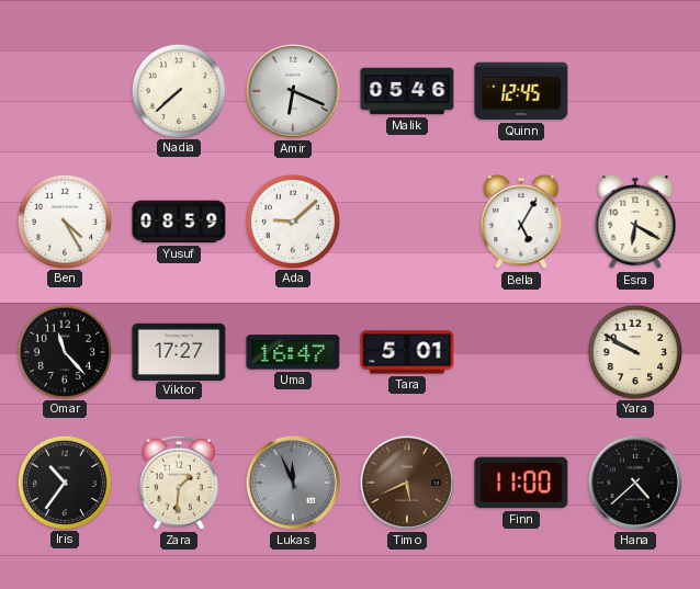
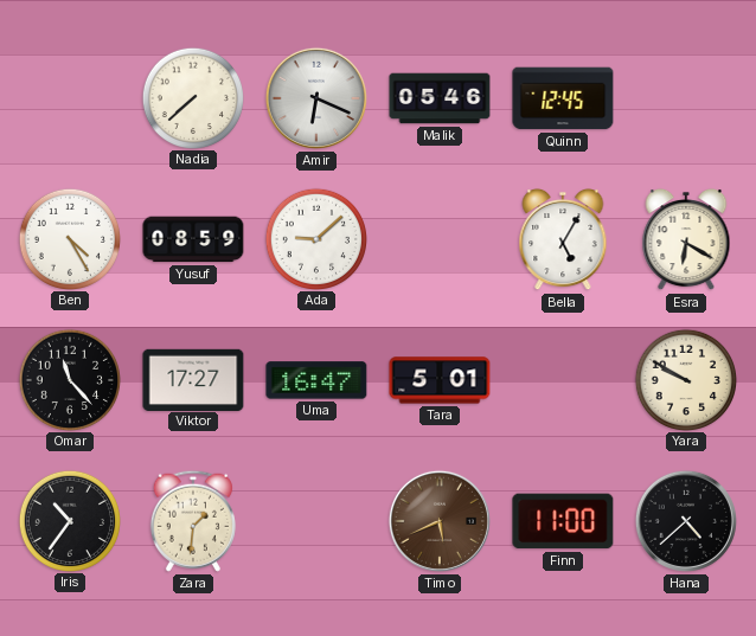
Lukas: 11:56 -> none (293, 483)
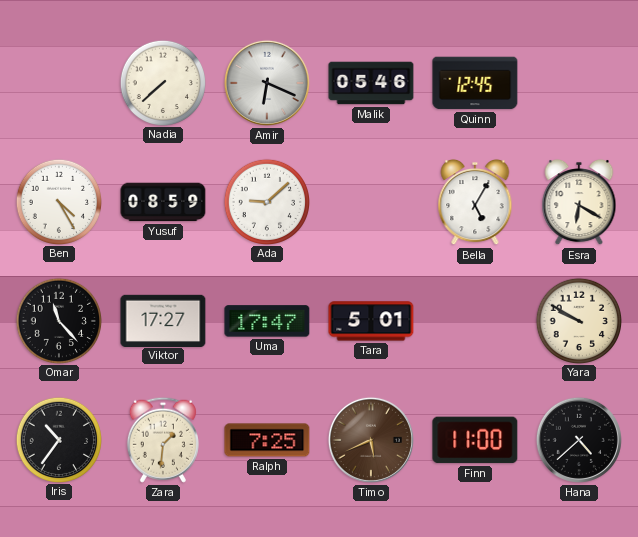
Uma: 16:47 -> 17:47 (267, 321)
Ralph: none -> 7:25 (267, 440)
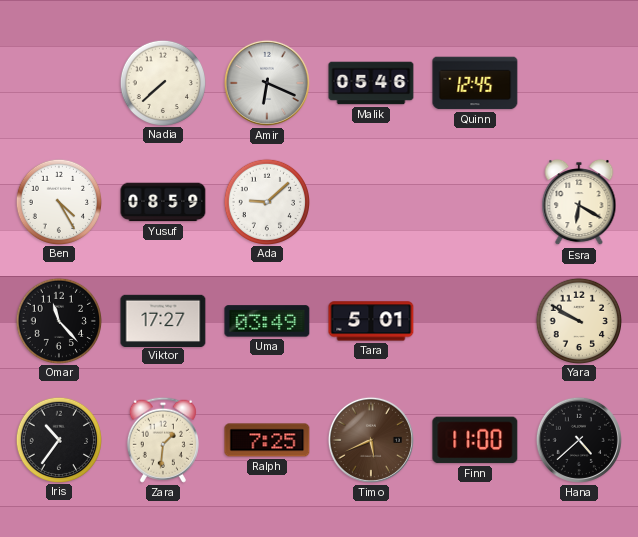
Bella: 5:05 -> none (475, 202)
Uma: 17:47 -> 03:49 (267, 321)
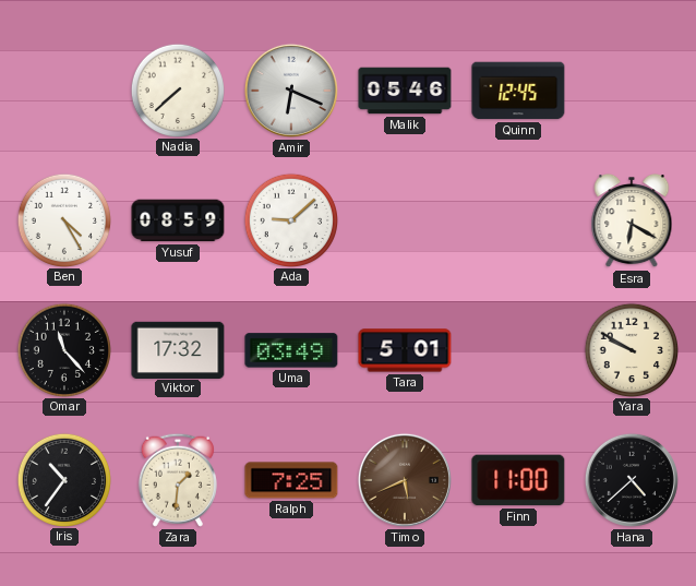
Viktor: 17:27 -> 17:32 (178, 349)
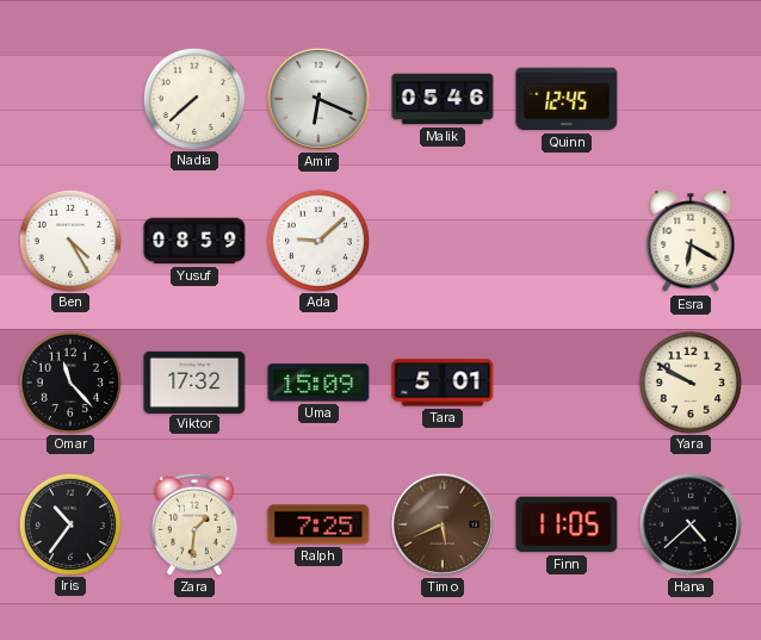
Uma: 03:49 -> 15:09 (318, 383)
Finn: 11:00 -> 11:05 (567, 524)
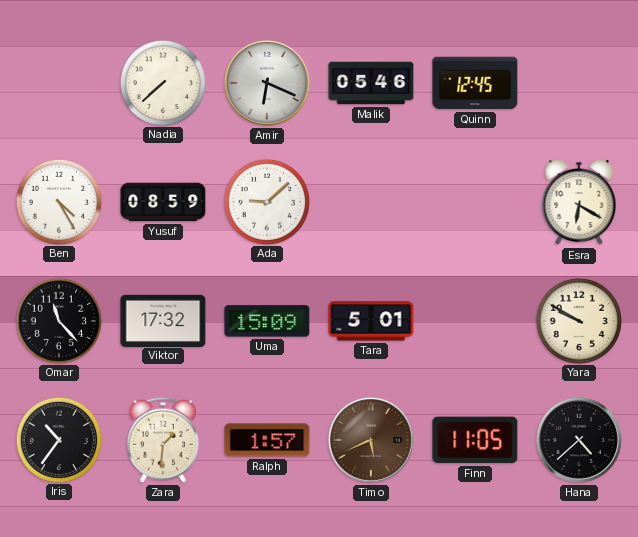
Ralph: 7:25 -> 1:57 (267, 440)
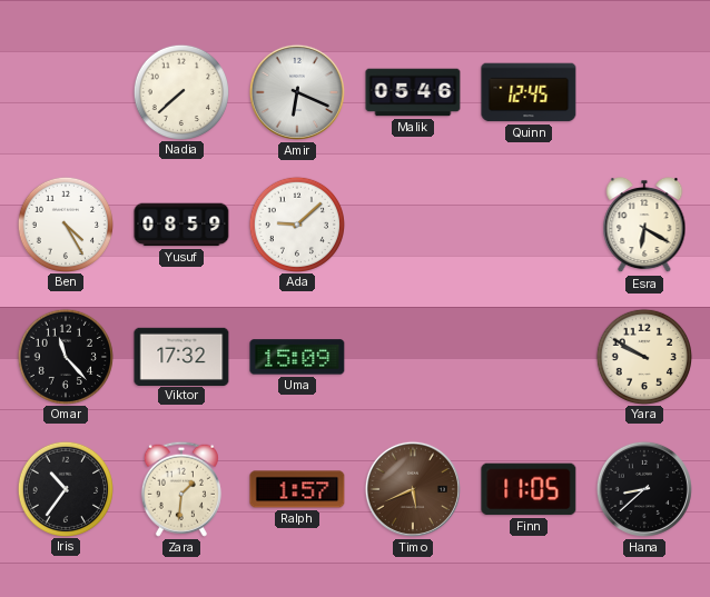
Tara: 5:01 -> none (371, 321)
Hana: 4:38 -> 8:38 (644, 489)
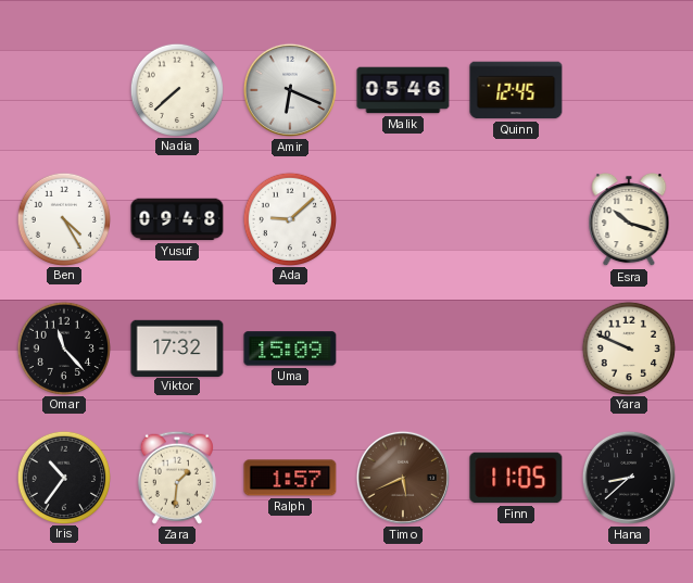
Yusuf: 08:59 -> 09:48 (177, 219)
Esra: 6:20 -> 10:18 (629, 219)
Yara: 9:50 -> 9:49 (628, 347)
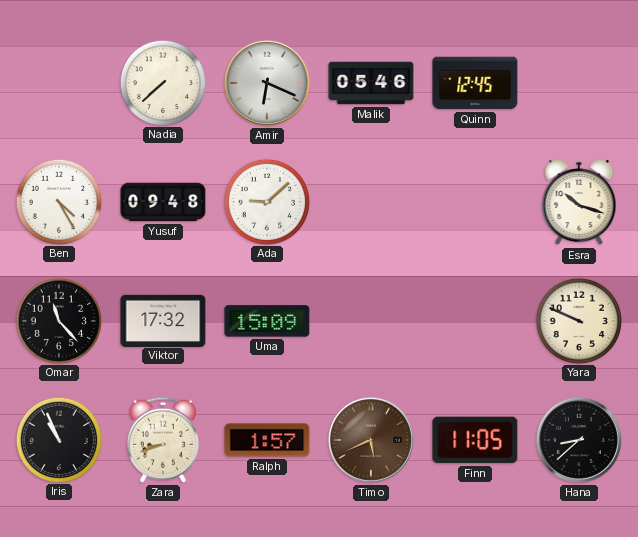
Iris: 10:36 -> 10:56 (58, 439)
Zara: 1:31 -> 8:42 (163, 440)
